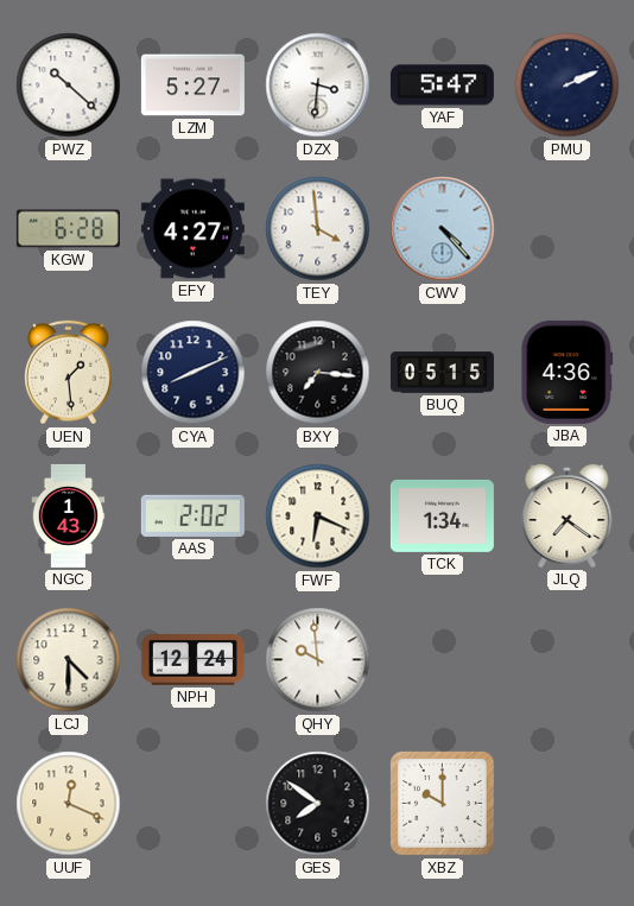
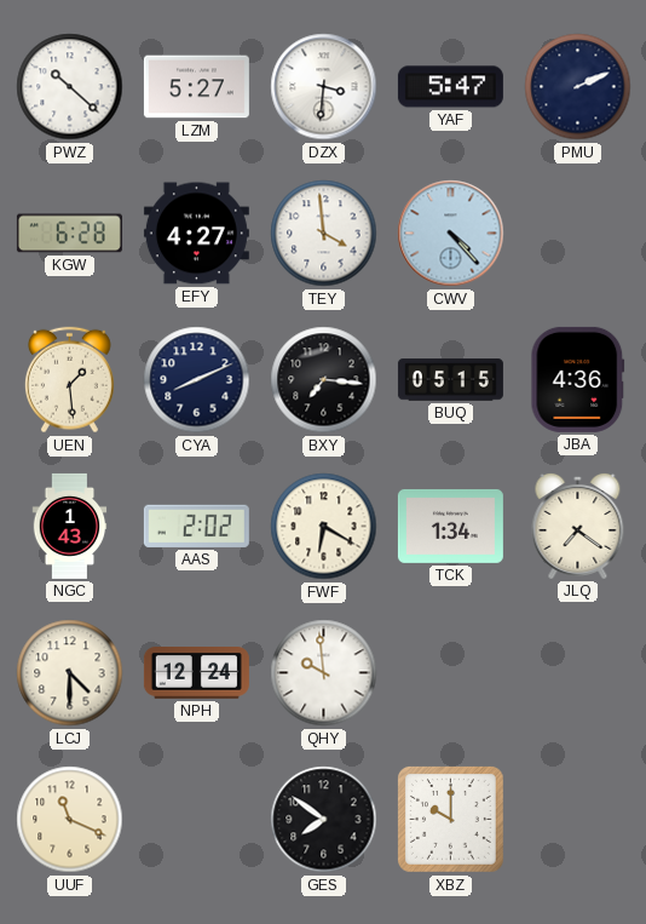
FWF: 6:19 -> 6:20 (324, 527)
UUF: 12:19 -> 11:19 (70, 820)
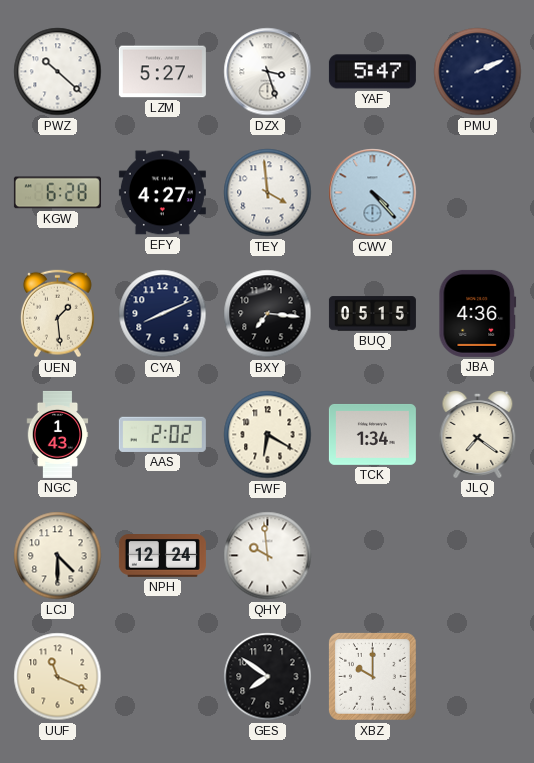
DZX: 3:31 -> 3:27 (268, 72)
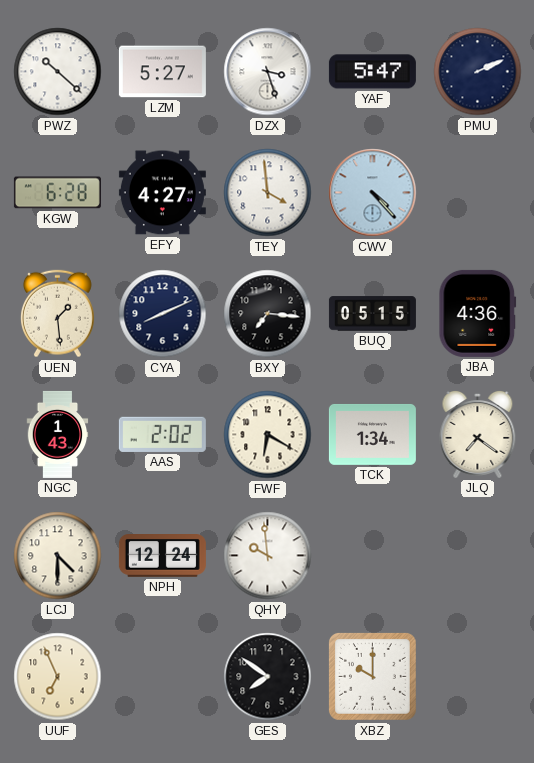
UUF: 11:19 -> 6:56 (58, 677)
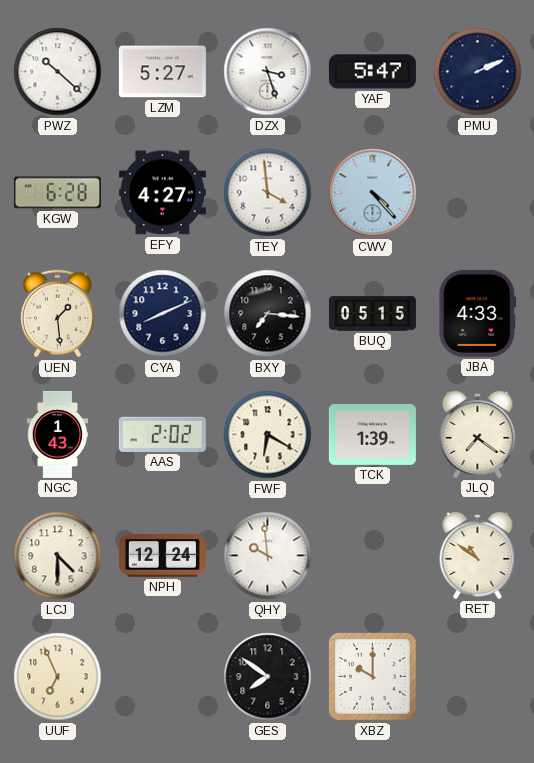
JBA: 4:36 -> 4:33 (478, 313)
TCK: 1:34 -> 1:39 (372, 434)
RET: none -> 10:51 (478, 555)
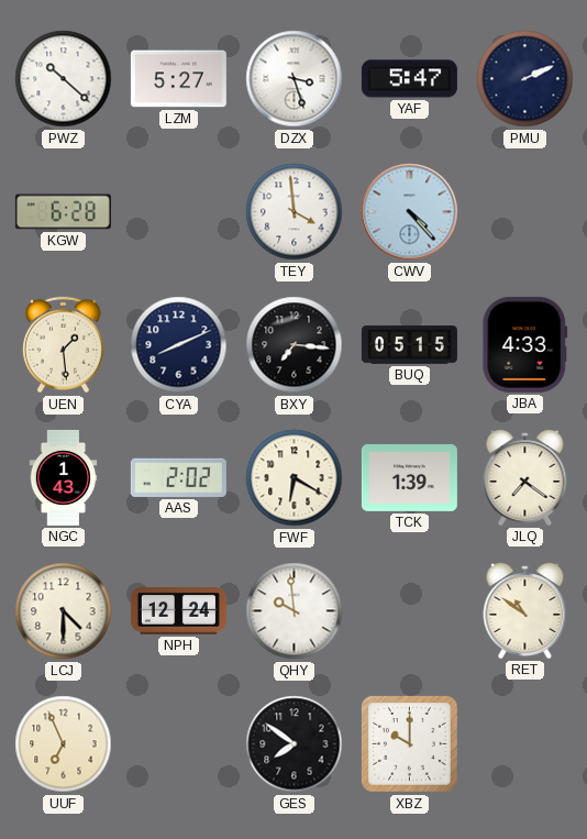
EFY: 4:27 -> none (162, 193)
